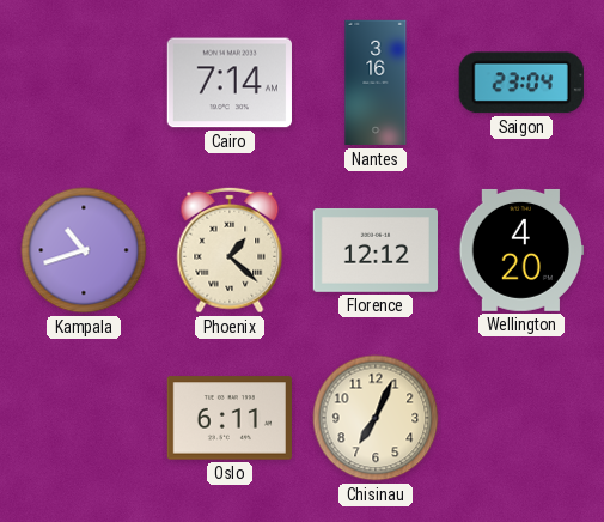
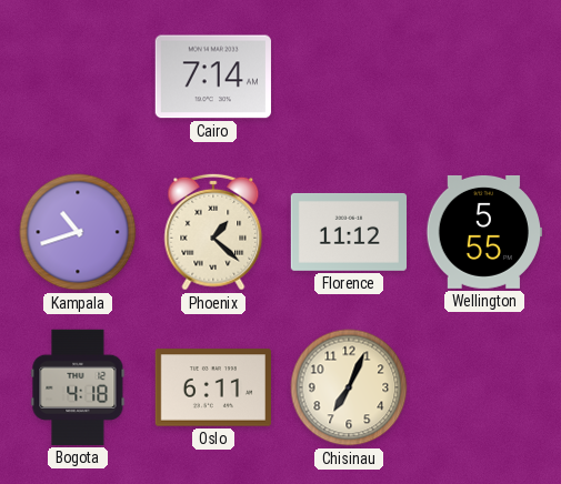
Nantes: 3:16 -> none (376, 83)
Saigon: 23:04 -> none (521, 83)
Florence: 12:12 -> 11:12 (348, 232)
Wellington: 4:20 -> 5:55 (483, 232)
Bogota: none -> 4:18 (78, 387)
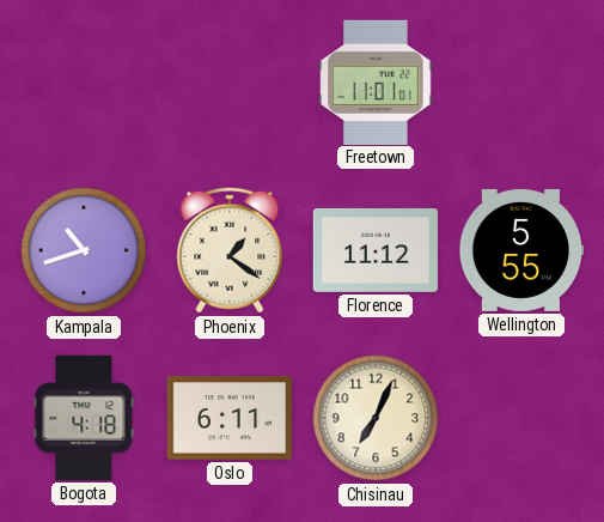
Cairo: 7:14 -> none (213, 77)
Freetown: none -> 11:01 (376, 81)
Phoenix: 1:22 -> 1:21 (230, 250)
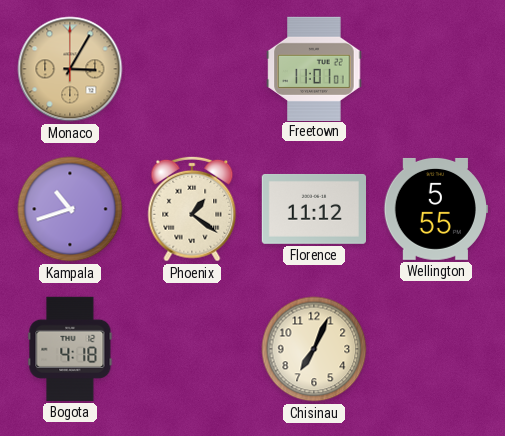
Monaco: none -> 3:05 (70, 69)
Oslo: 6:11 -> none (228, 418)
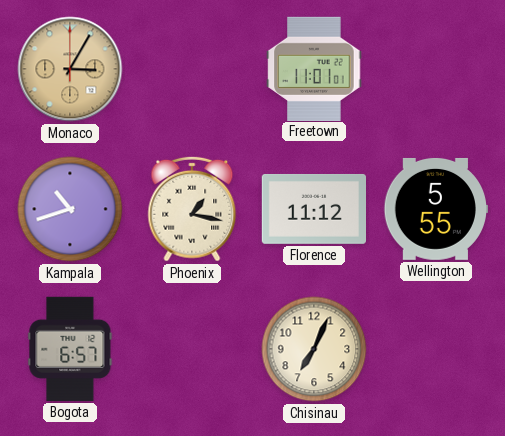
Phoenix: 1:21 -> 1:17 (192, 209)
Bogota: 4:18 -> 6:57 (70, 349)
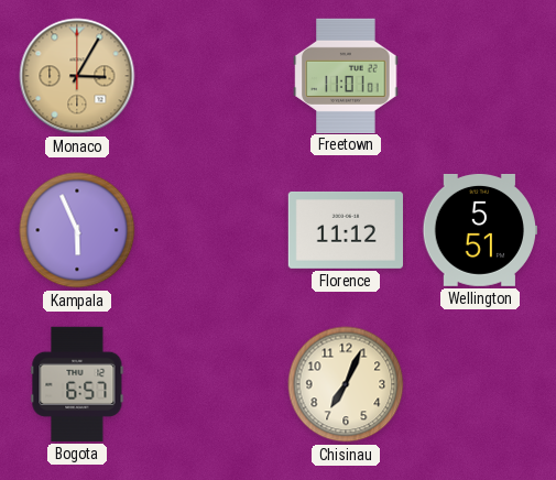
Kampala: 10:42 -> 5:56 (77, 230)
Phoenix: 1:17 -> none (192, 209)
Wellington: 5:55 -> 5:51 (479, 230)
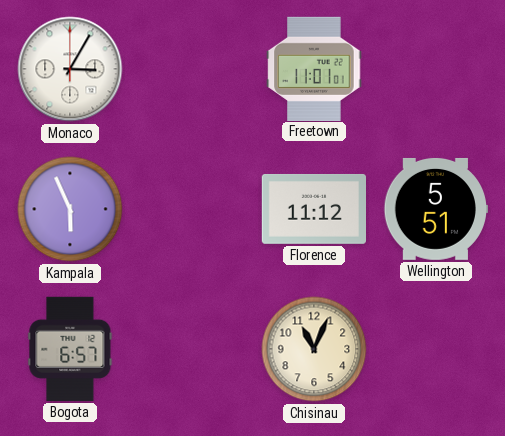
Monaco dial: champagne -> white (70, 69)
Chisinau: 7:04 -> 11:04 (314, 349)
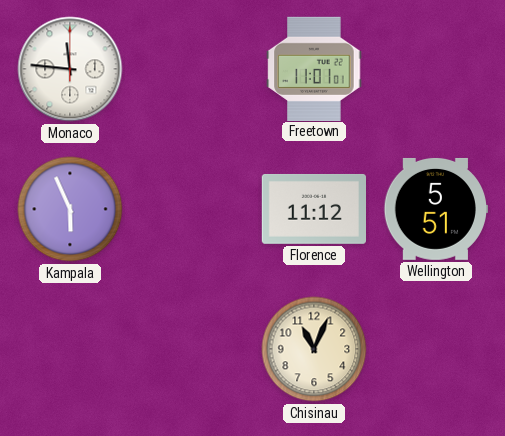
Monaco: 3:05 -> 11:46 (70, 69)
Bogota: 6:57 -> none (70, 349)
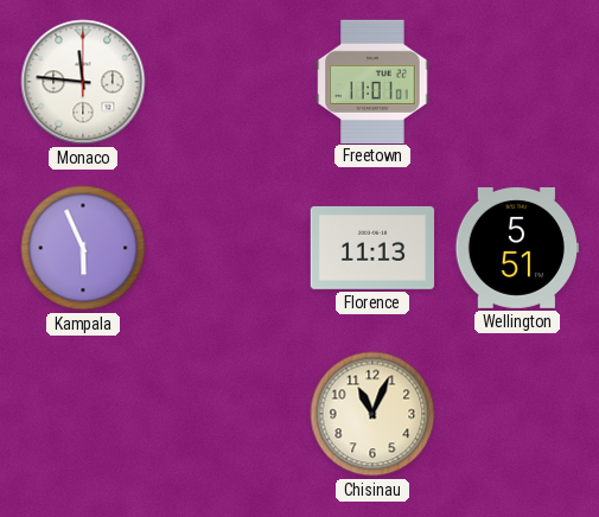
Florence: 11:12 -> 11:13 (371, 248)
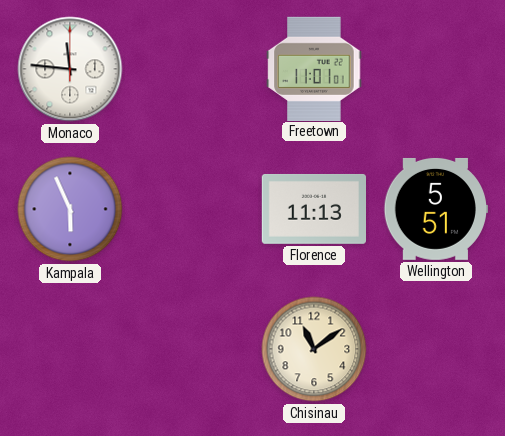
Chisinau: 11:04 -> 11:09 (314, 349)
